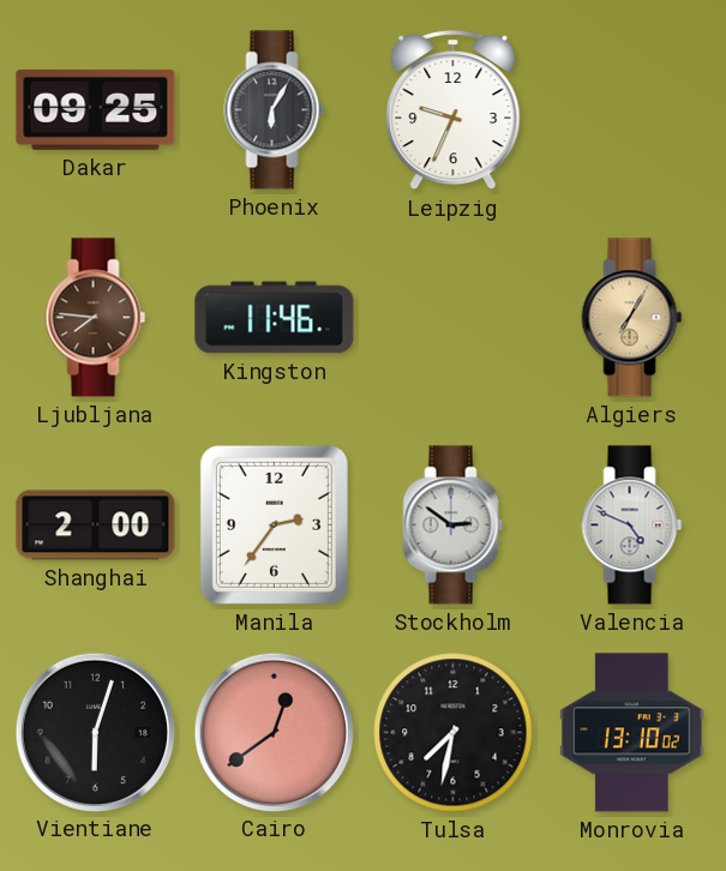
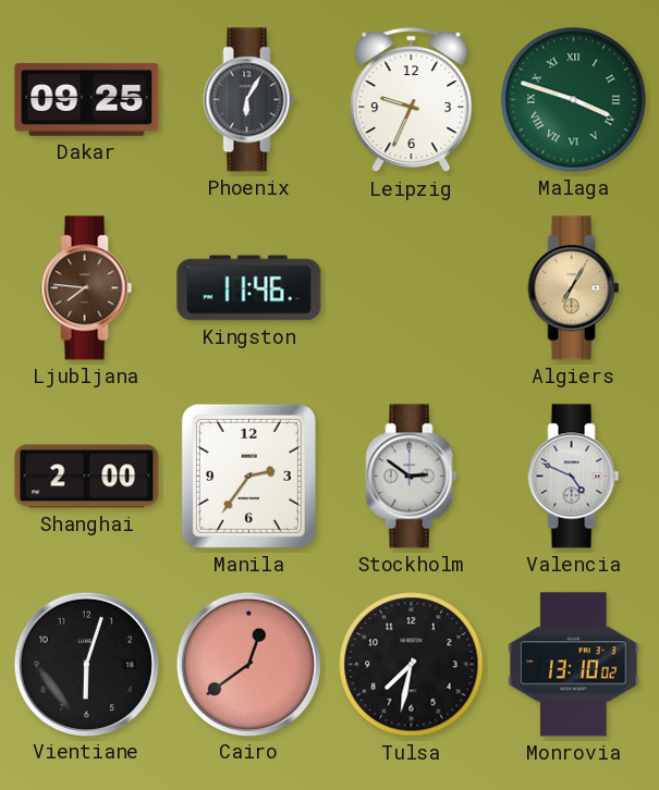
Malaga: none -> 3:48 (574, 100)
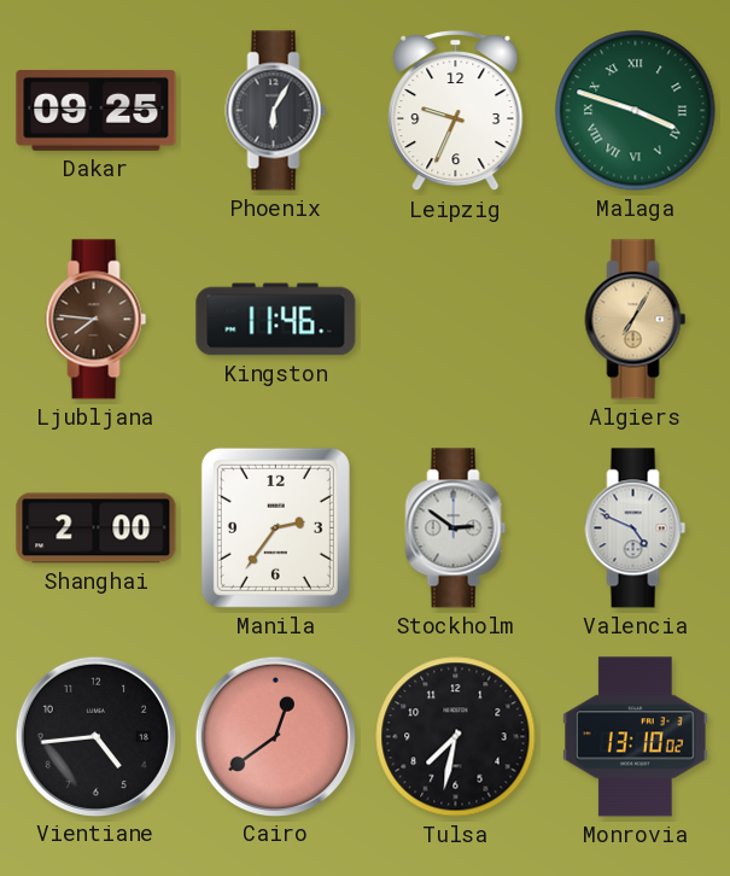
Vientiane: 6:03 -> 4:44 (95, 736)
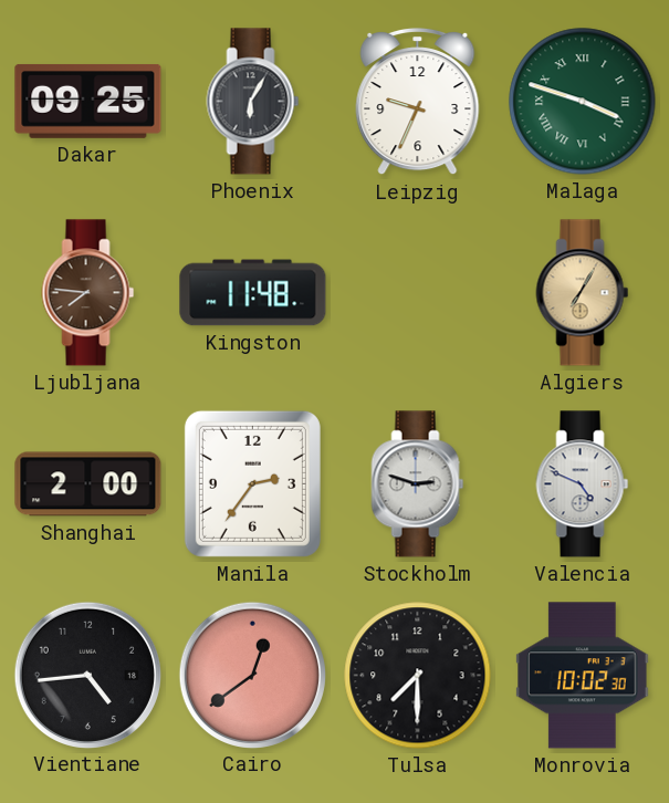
Kingston: 11:46 -> 11:48 (253, 293)
Stockholm: 2:51 -> 2:48 (418, 484)
Tulsa: 7:32 -> 7:30 (418, 676)
Monrovia: 13:10 -> 10:02 (583, 676)
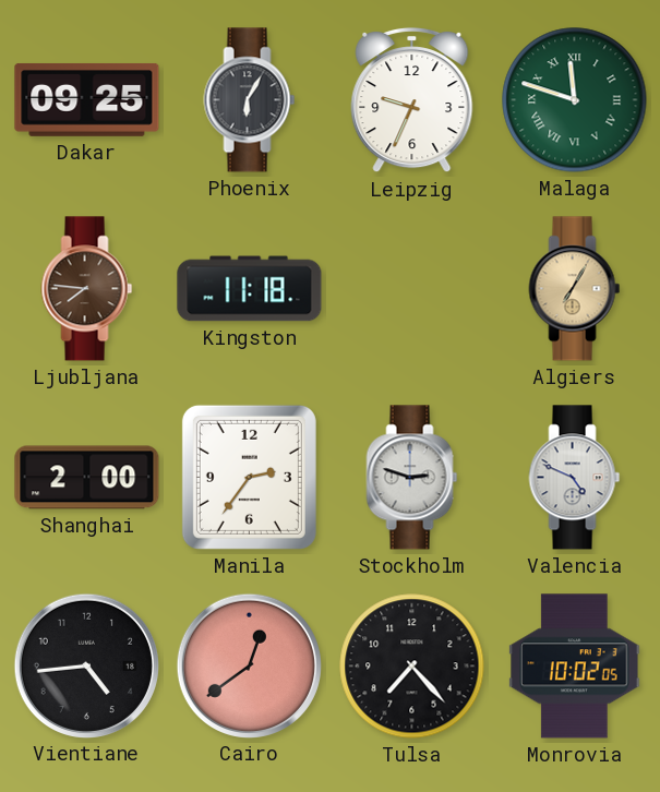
Malaga: 3:48 -> 11:48 (575, 100)
Kingston: 11:48 -> 11:18 (250, 289)
Tulsa: 7:30 -> 7:23 (412, 667)
Monrovia: 10:02:30 -> 10:02:05 (575, 667)
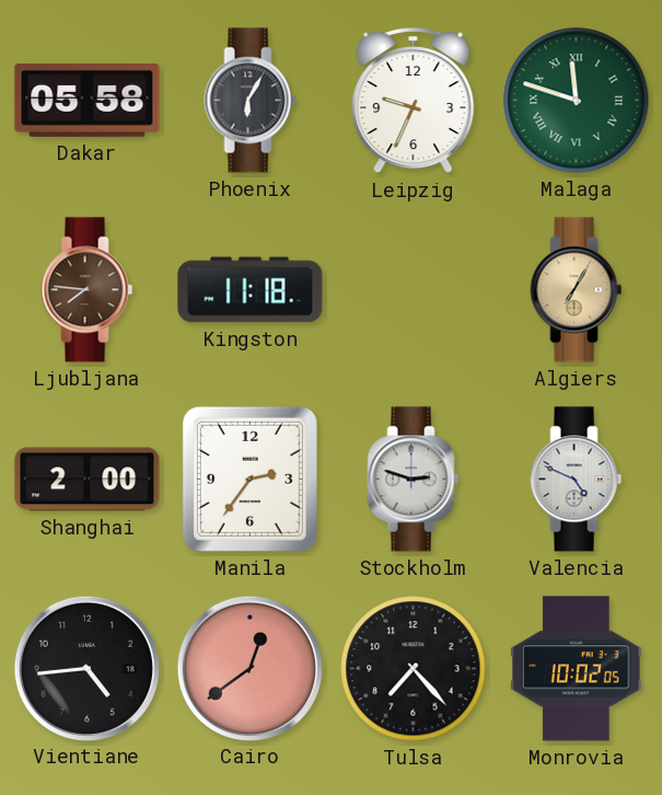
Dakar: 09:25 -> 05:58 (88, 100)
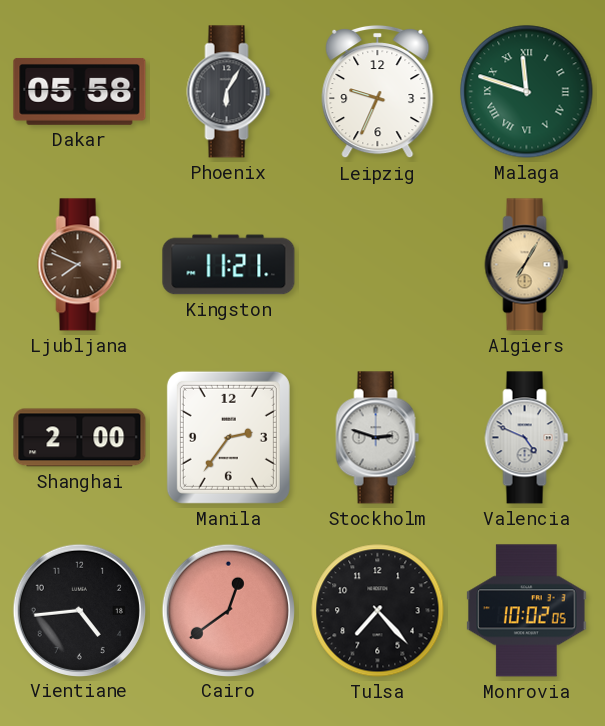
Ljubljana: 7:46 -> 7:49 (80, 265)
Kingston: 11:18 -> 11:21 (229, 265)
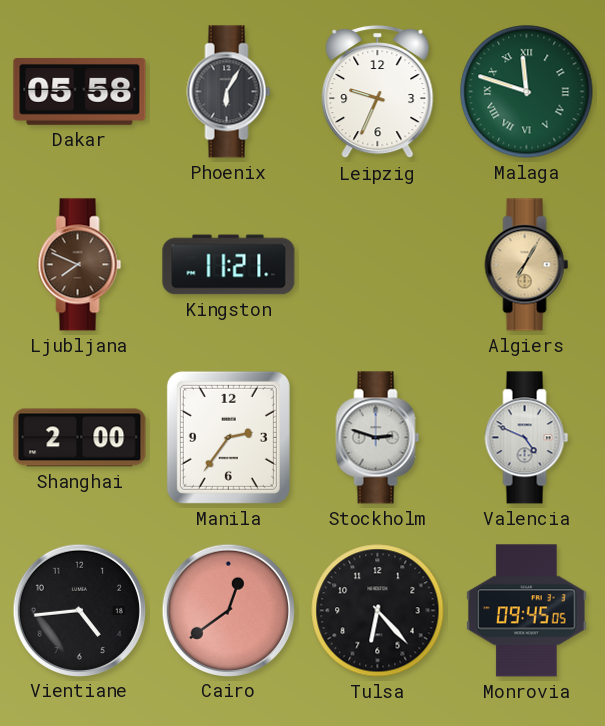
Tulsa: 7:23 -> 6:23 (378, 611)
Monrovia: 10:02 -> 09:45 (527, 611)
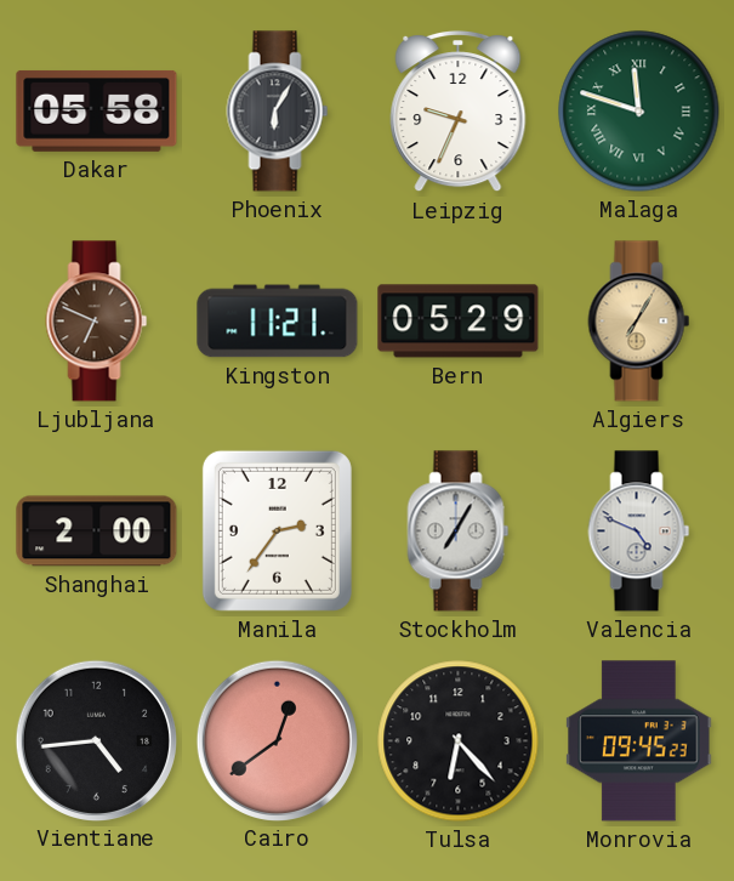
Ljubljana: 7:49 -> 6:49 (97, 322)
Bern: none -> 05:29 (459, 322)
Stockholm: 2:48 -> 7:05 (459, 532)
Monrovia: 09:45:05 -> 09:45:23 (639, 741)
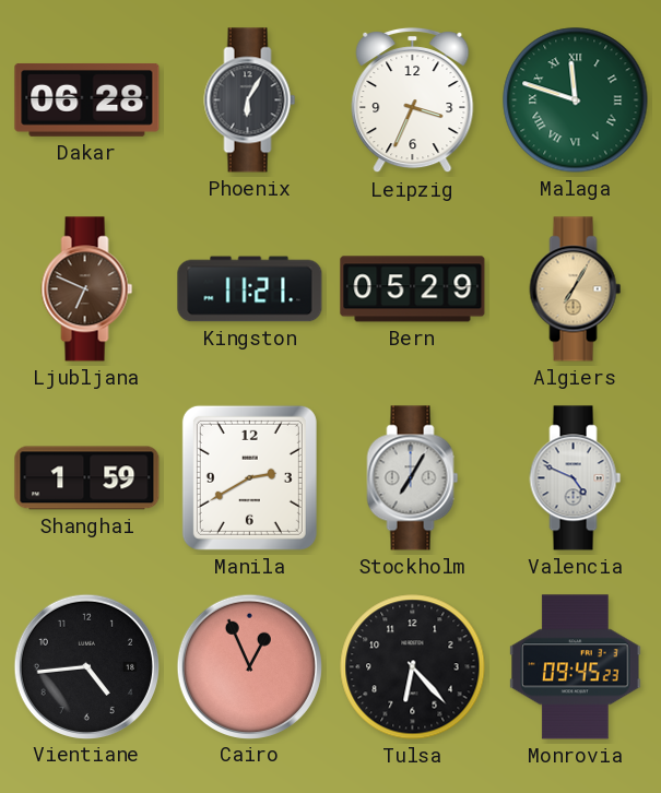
Dakar: 05:58 -> 06:28 (87, 99)
Leipzig: 9:34 -> 3:34 (413, 100)
Shanghai: 2:00 -> 1:59 (87, 478)
Manila: 2:36 -> 2:40 (249, 477)
Cairo: 12:39 -> 12:56 (249, 666)
